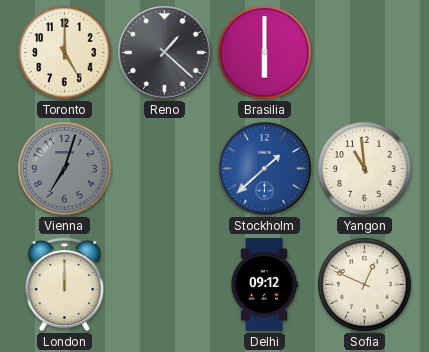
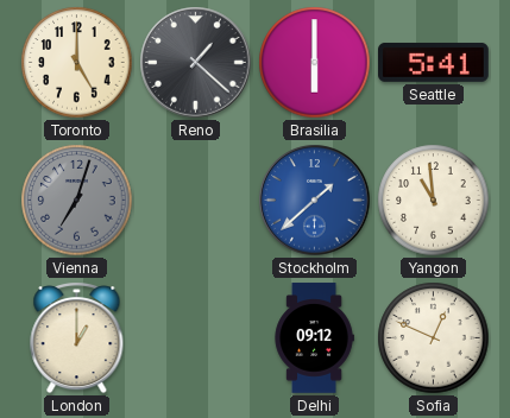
Seattle: none -> 5:41 (434, 63)
London: 12:00 -> 1:00 (77, 338)
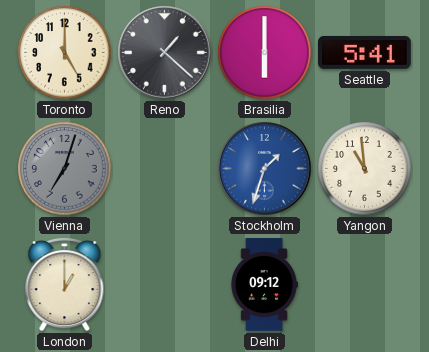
Stockholm: 1:38 -> 1:33 (265, 169)
Sofia: 12:49 -> none (434, 338)
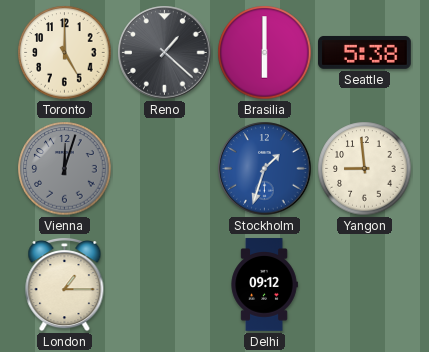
Seattle: 5:41 -> 5:38 (365, 53)
Vienna: 7:03 -> 12:03 (65, 169)
Yangon: 10:59 -> 8:59 (365, 169)
London: 1:00 -> 1:15 (65, 285)
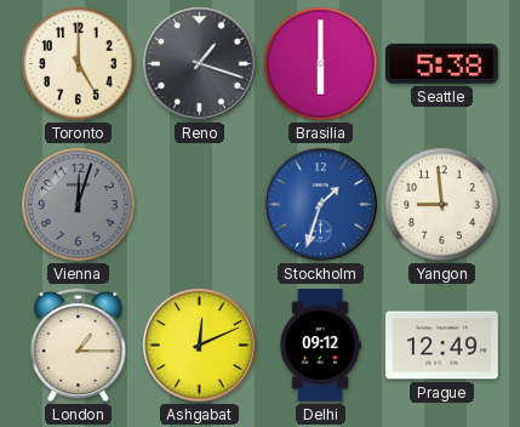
Reno: 1:22 -> 1:18 (200, 64)
Ashgabat: none -> 12:11 (200, 346)
Prague: none -> 12:49 (442, 346)
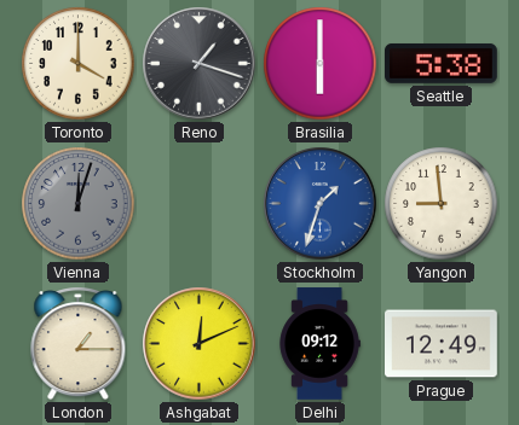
Toronto: 5:00 -> 4:00 (79, 64)
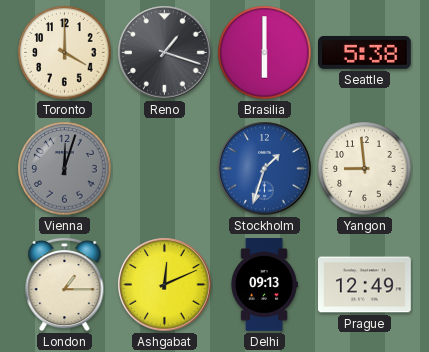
Delhi: 09:12 -> 09:13 (264, 285)
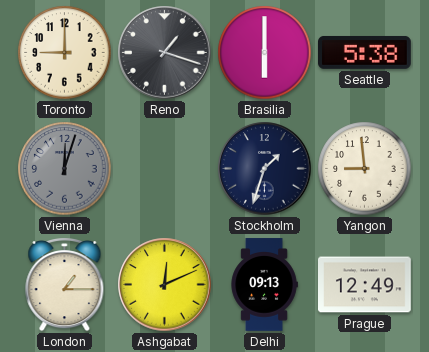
Toronto: 4:00 -> 9:00 (65, 53)
Stockholm dial: blue -> navy (265, 169)
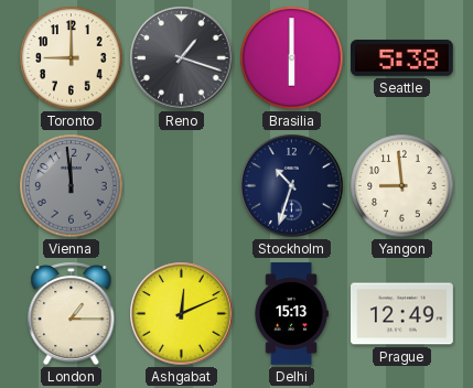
Vienna: 12:03 -> 11:59 (72, 186)
Stockholm: 1:33 -> 10:33 (292, 186)
Delhi: 09:13 -> 15:13 (291, 314)
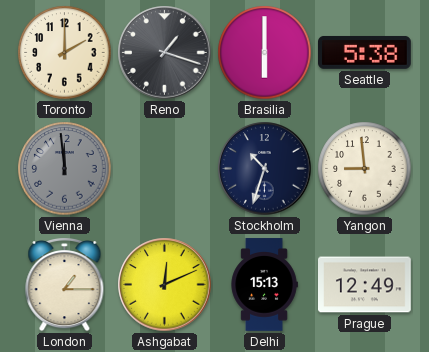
Toronto: 9:00 -> 2:00 (65, 53)
